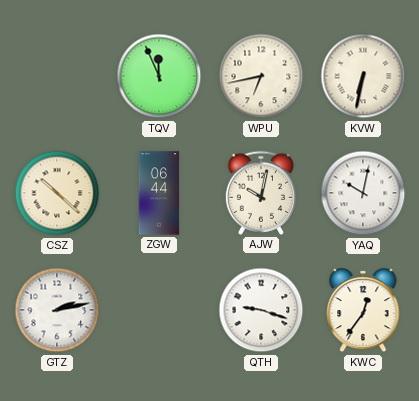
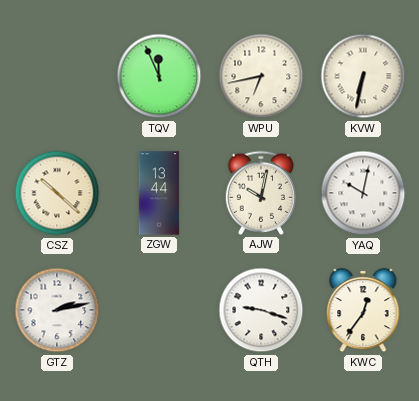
ZGW: 06:44 -> 13:44 (159, 193)
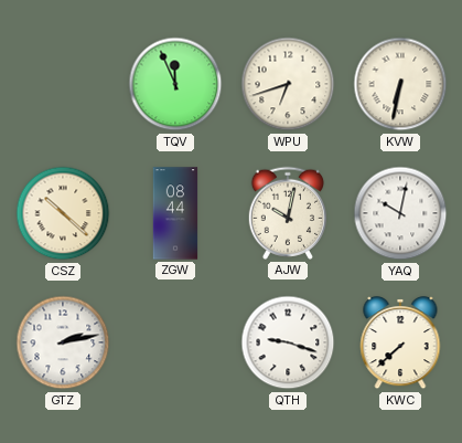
WPU: 6:43 -> 6:42 (288, 84)
ZGW: 13:44 -> 08:44 (175, 213)
KWC: 12:36 -> 7:38 (400, 344)
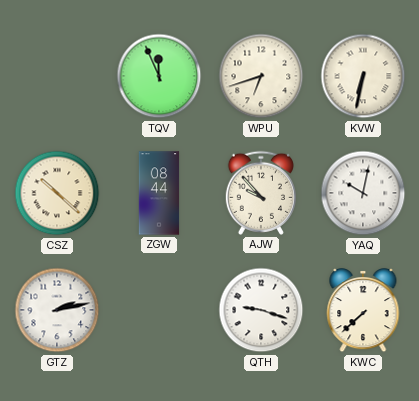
AJW: 10:02 -> 9:53 (260, 193)
